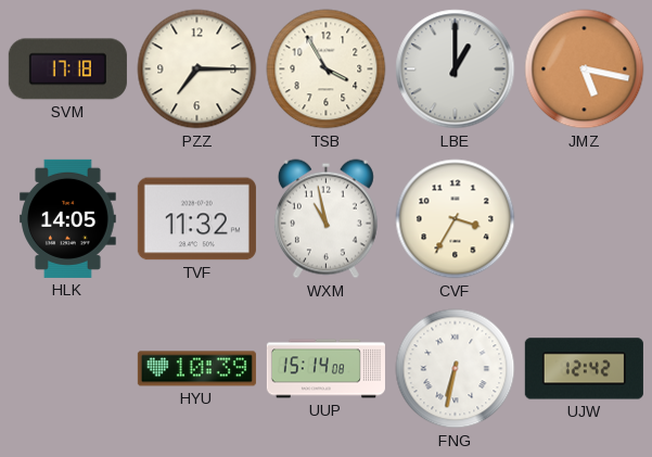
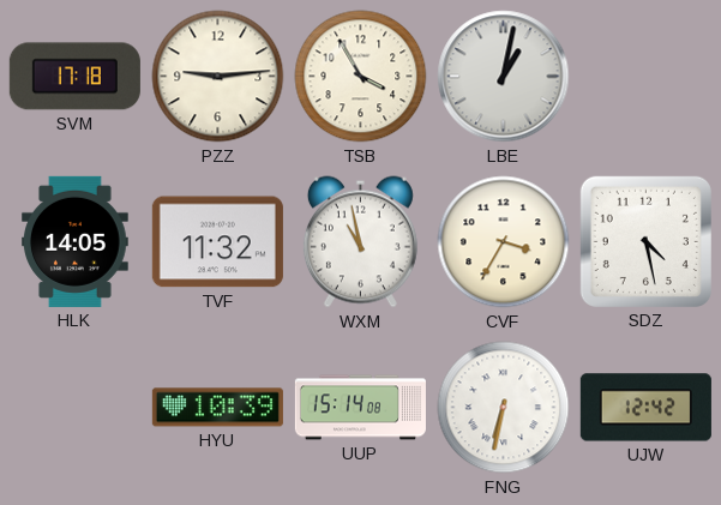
PZZ: 7:15 -> 9:14 (218, 77)
LBE: 1:00 -> 1:02 (504, 77)
JMZ: 5:17 -> none (585, 69)
SDZ: none -> 4:28 (645, 241)
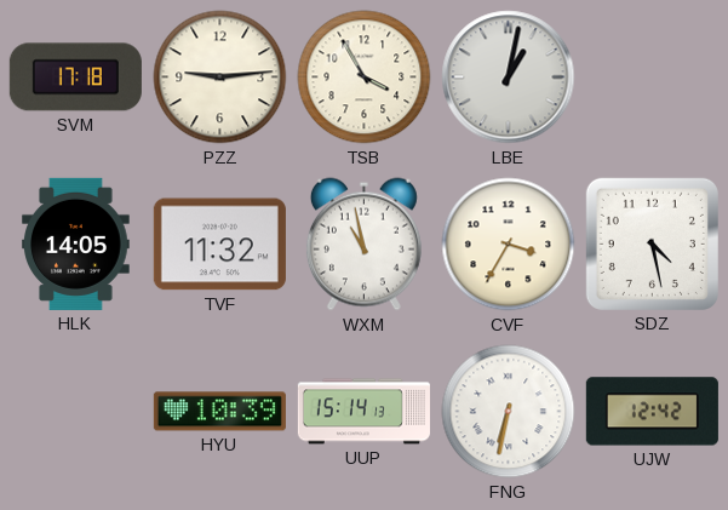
UUP: 15:14:08 -> 15:14:13 (363, 412)
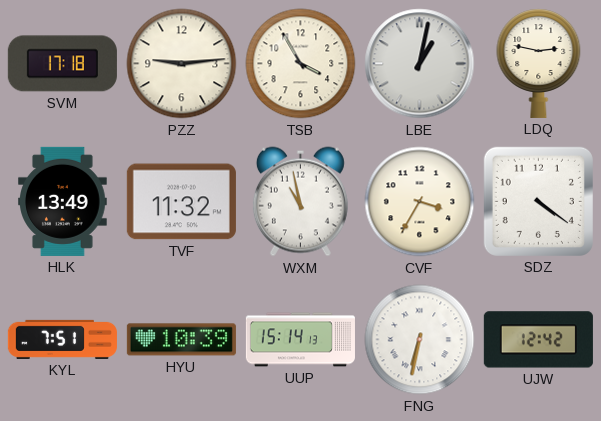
LDQ: none -> 2:47 (539, 63)
HLK: 14:05 -> 13:49 (63, 201)
SDZ: 4:28 -> 4:21 (538, 201)
KYL: none -> 7:51 (62, 339)
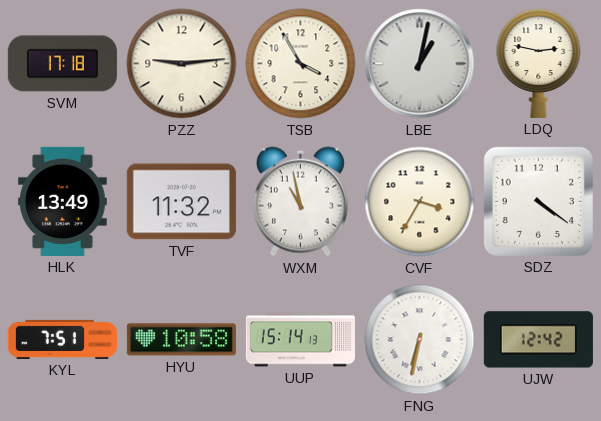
HYU: 10:39 -> 10:58 (181, 340)
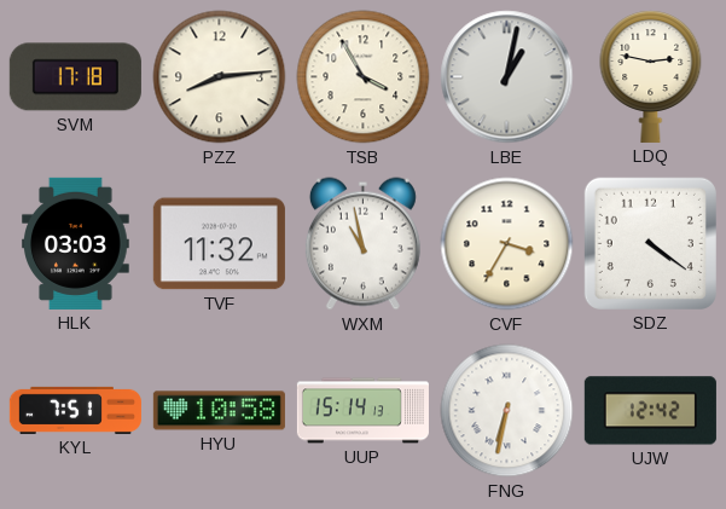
PZZ: 9:14 -> 8:14 (220, 77)
HLK: 13:49 -> 03:03 (76, 243)
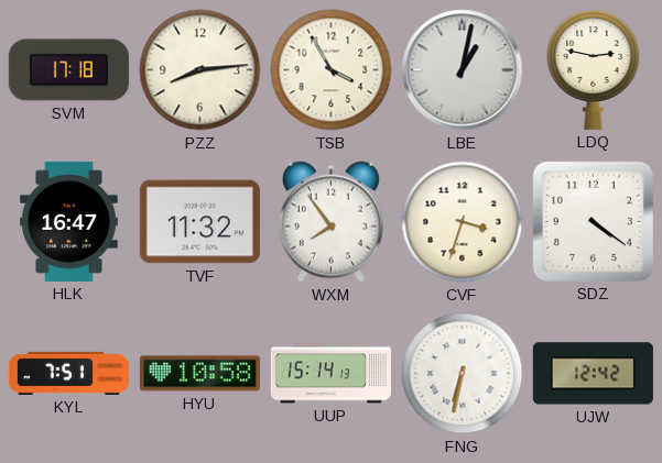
HLK: 03:03 -> 16:47 (69, 221)
WXM: 10:58 -> 7:54 (330, 222)
CVF: 3:35 -> 3:33 (463, 222)
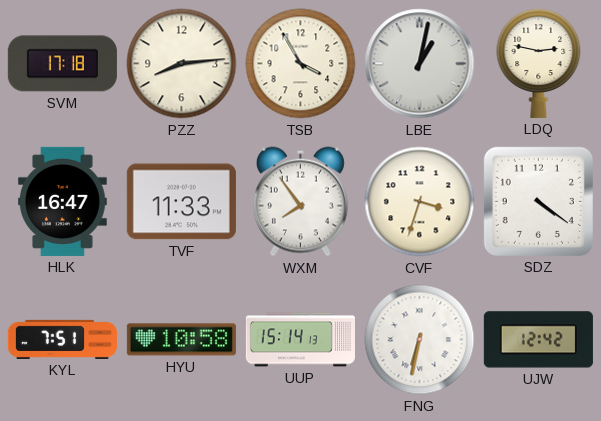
TVF: 11:32 -> 11:33 (181, 202)
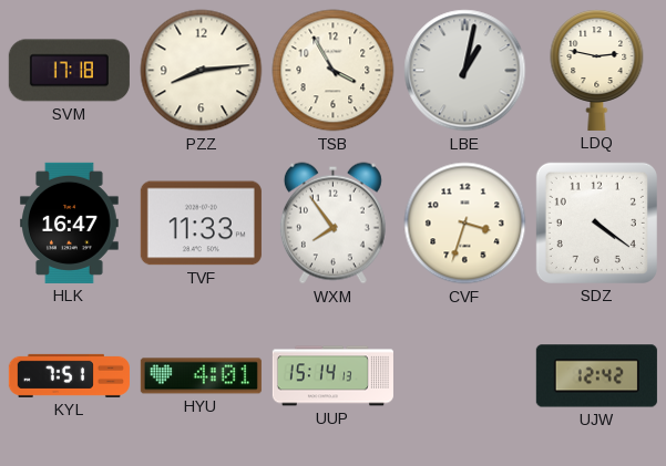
HYU: 10:58 -> 4:01 (201, 376)
FNG: 6:32 -> none (420, 340)
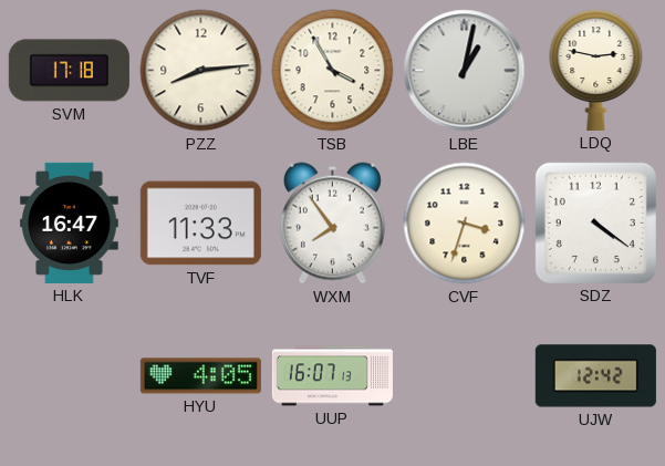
KYL: 7:51 -> none (69, 375)
HYU: 4:01 -> 4:05 (200, 376)
UUP: 15:14 -> 16:07 (332, 376)
